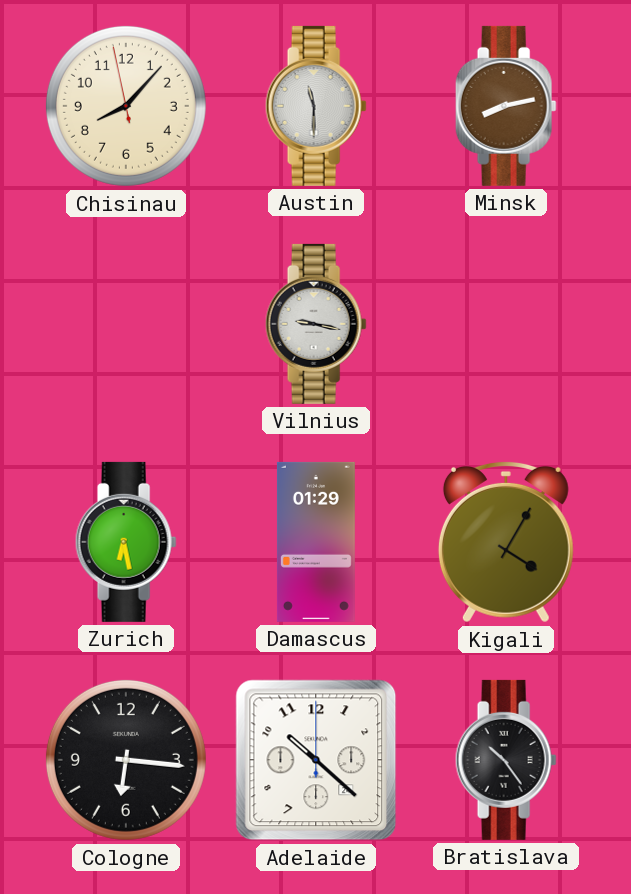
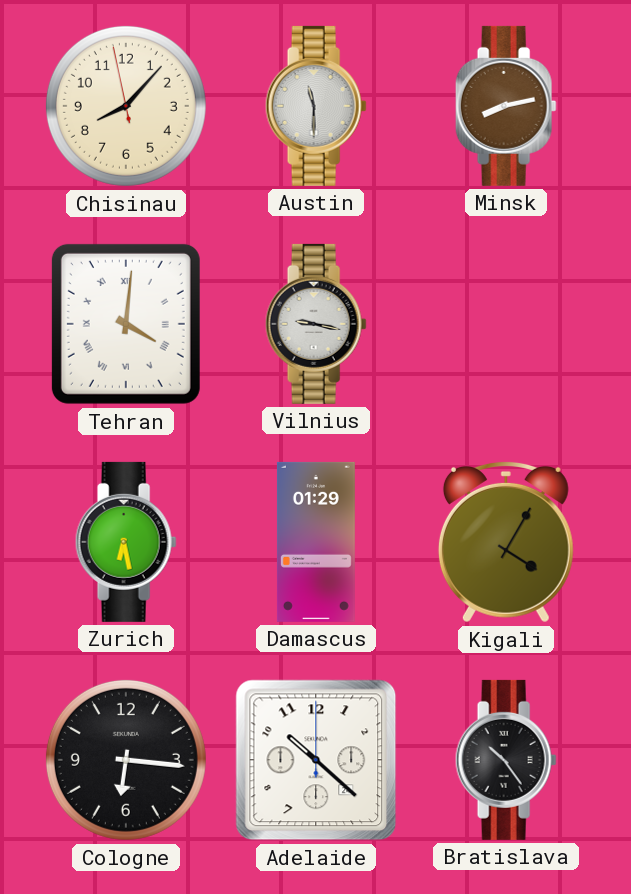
Tehran: none -> 4:01 (126, 324)
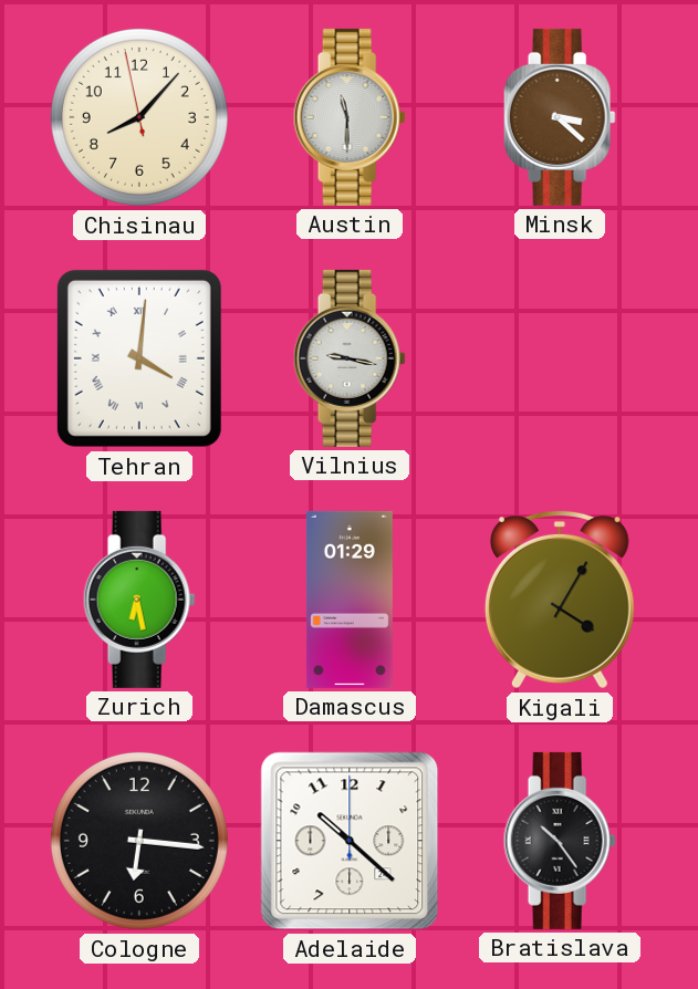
Minsk: 8:13 -> 3:22 (560, 117)
